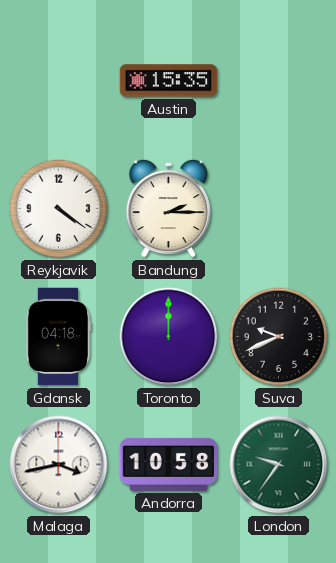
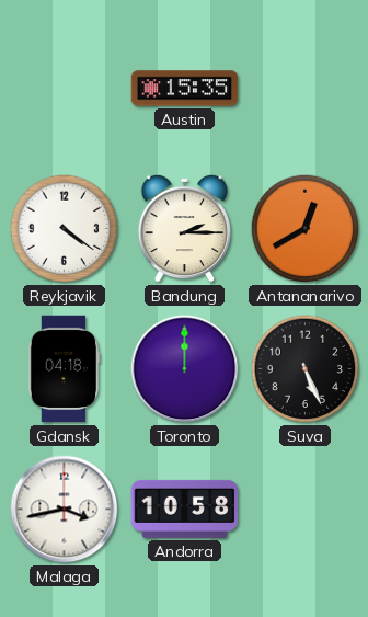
Antananarivo: none -> 12:40 (306, 229)
Suva: 9:41 -> 5:26 (306, 369)
London: 9:36 -> none (279, 465)
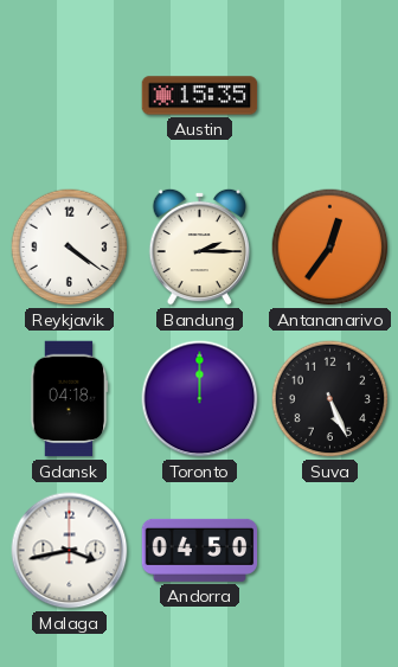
Antananarivo: 12:40 -> 12:36 (330, 248)
Andorra: 10:58 -> 04:50 (200, 550)
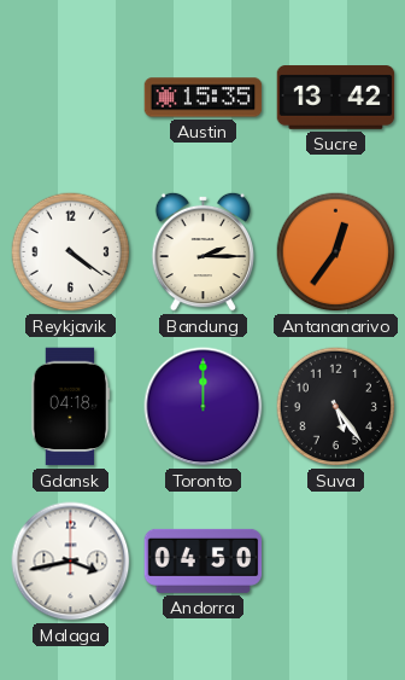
Sucre: none -> 13:42 (336, 98)
Suva: 5:26 -> 5:24 (336, 407)
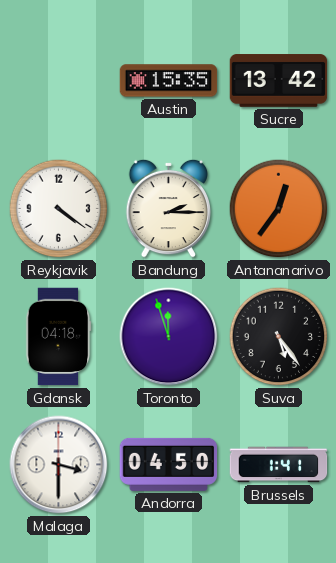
Toronto: 12:00 -> 11:57 (169, 337)
Malaga: 3:43 -> 3:30 (59, 465)
Brussels: none -> 1:41 (279, 465)
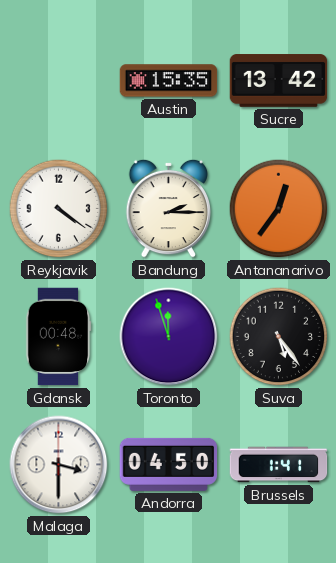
Gdansk: 04:18 -> 00:48 (58, 337)
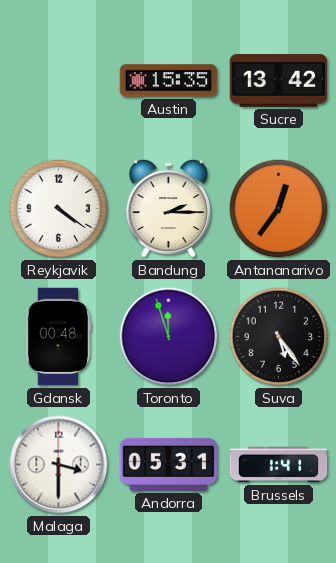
Andorra: 04:50 -> 05:31 (169, 464)
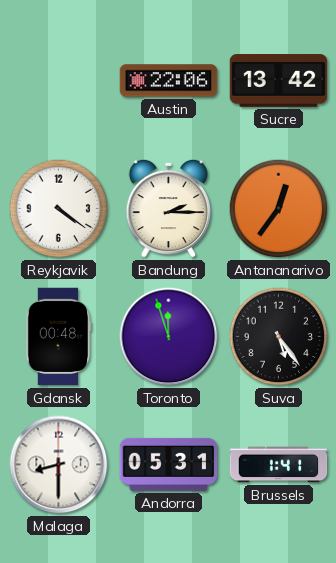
Austin: 15:35 -> 22:06 (169, 81)
Malaga: 3:30 -> 8:30 (59, 465)
